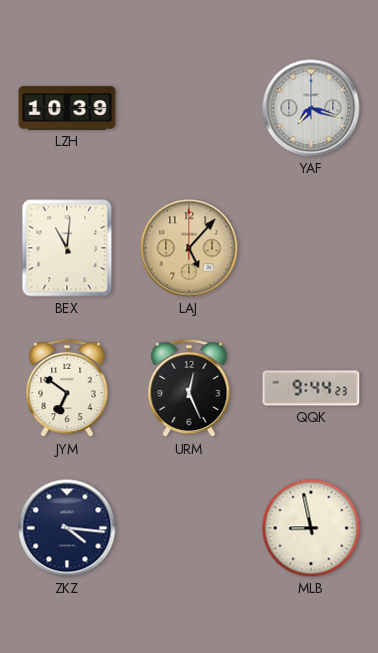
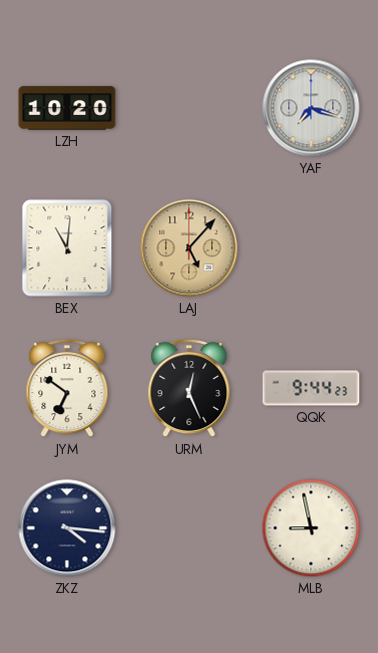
LZH: 10:39 -> 10:20 (67, 108)
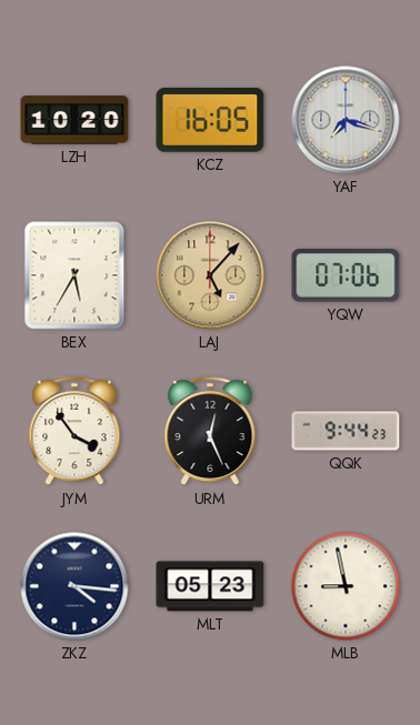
KCZ: none -> 16:05 (210, 120)
BEX: 11:01 -> 5:35 (74, 275)
YQW: none -> 07:06 (346, 275)
JYM: 6:51 -> 3:54 (74, 431)
MLT: none -> 05:23 (210, 586)
